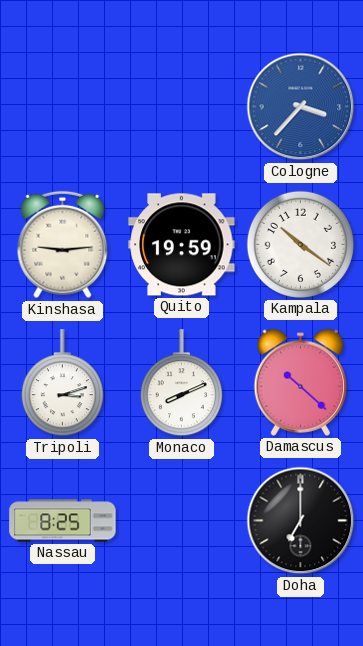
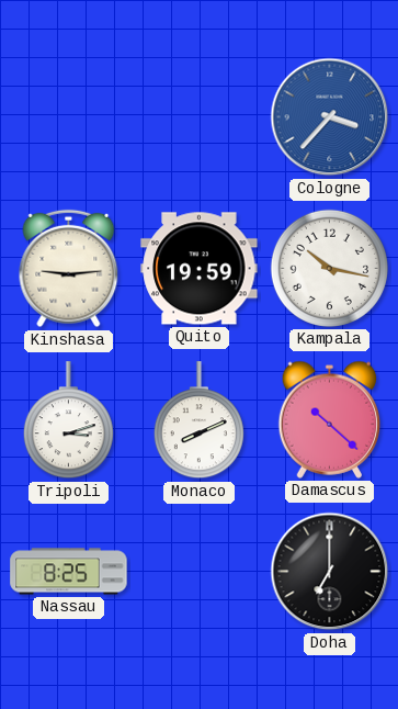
Kampala: 10:21 -> 10:17 (329, 268)
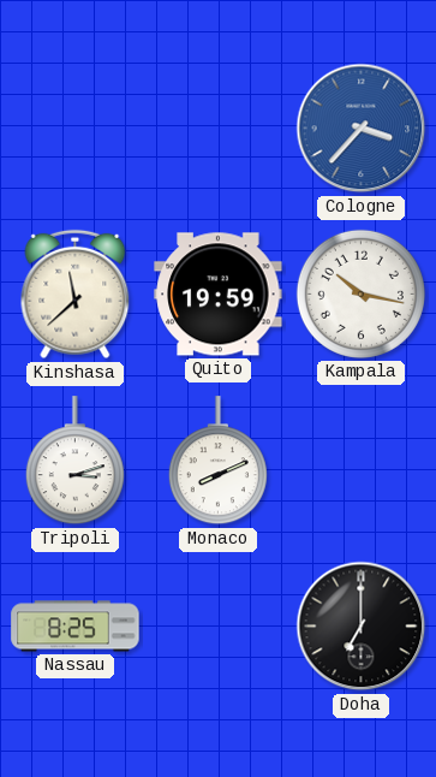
Kinshasa: 9:14 -> 11:38 (76, 295)
Damascus: 10:22 -> none (330, 419)
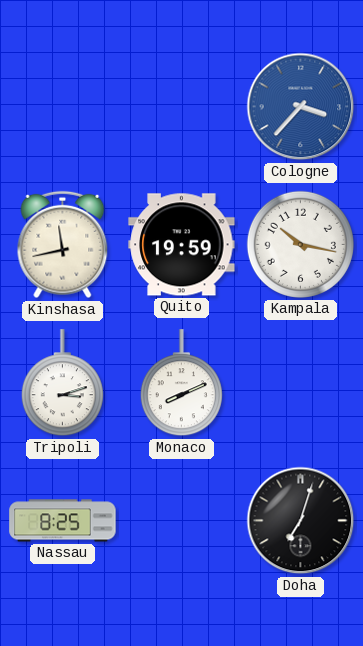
Kinshasa: 11:38 -> 11:43 (63, 245)
Doha: 7:00 -> 7:03 (301, 521)
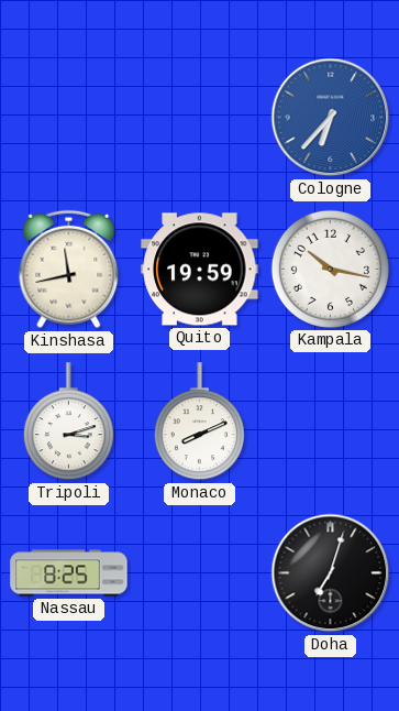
Cologne: 3:37 -> 6:37 (331, 118)
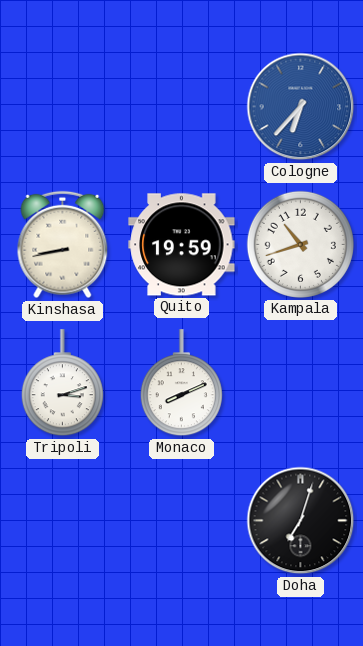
Kinshasa: 11:43 -> 8:43 (63, 245)
Kampala: 10:17 -> 10:42 (300, 244)
Nassau: 8:25 -> none (69, 573)
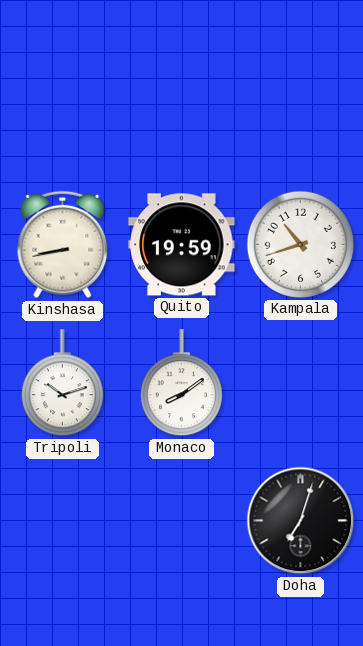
Cologne: 6:37 -> none (301, 107)
Tripoli: 3:12 -> 10:12 (62, 383)
Monaco: 8:11 -> 8:09 (181, 383)
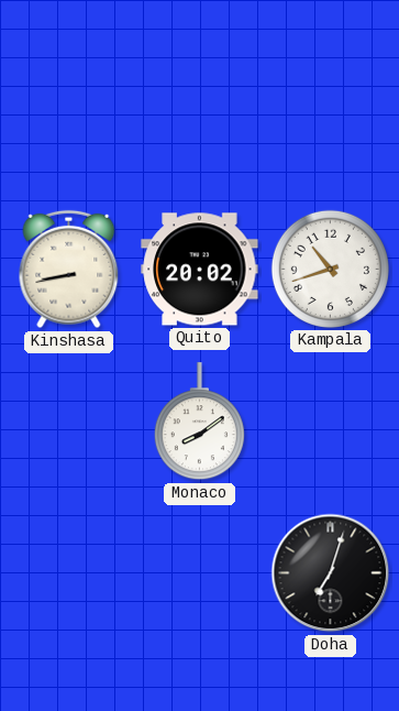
Quito: 19:59 -> 20:02 (200, 270)
Tripoli: 10:12 -> none (62, 383)
